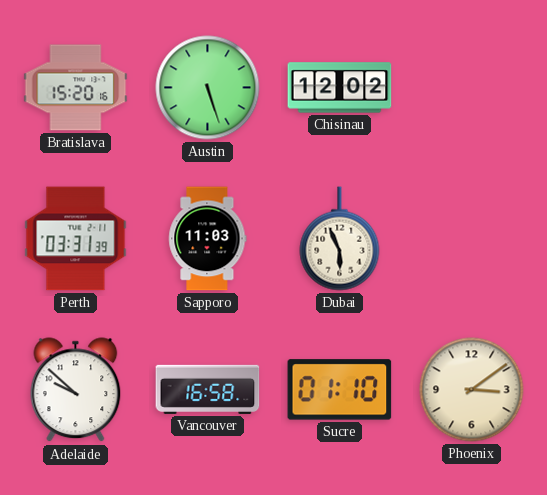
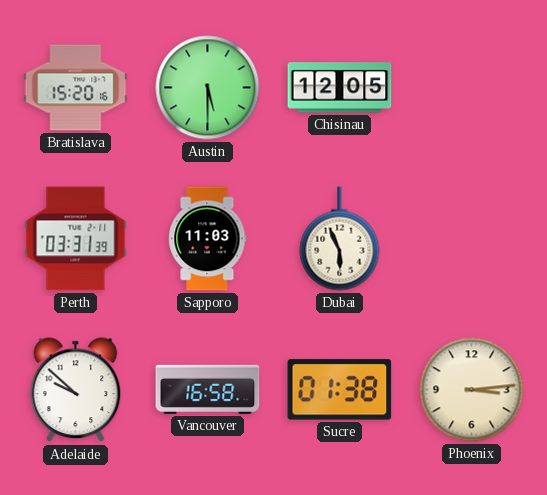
Austin: 5:27 -> 5:30 (208, 88)
Chisinau: 12:02 -> 12:05 (340, 88)
Sucre: 01:10 -> 01:38 (340, 390)
Phoenix: 3:09 -> 3:14 (472, 390)
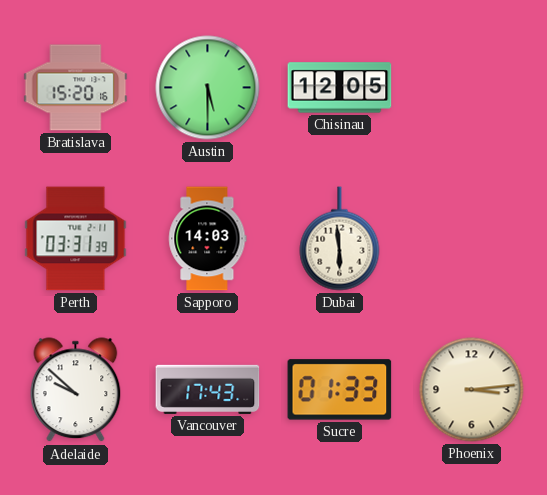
Sapporo: 11:03 -> 14:03 (208, 239)
Dubai: 5:56 -> 5:59 (340, 239)
Vancouver: 16:58 -> 17:43 (208, 389)
Sucre: 01:38 -> 01:33 (340, 390)
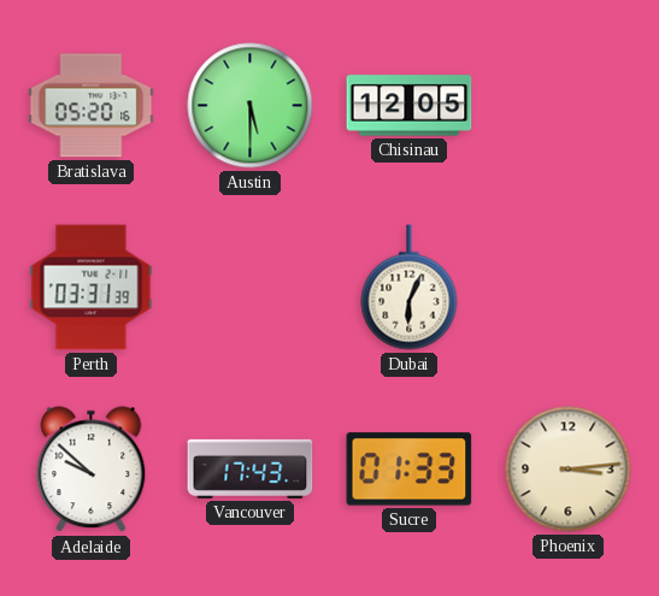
Bratislava: 15:20 -> 05:20 (92, 106)
Sapporo: 14:03 -> none (208, 239)
Dubai: 5:59 -> 6:04 (410, 288)
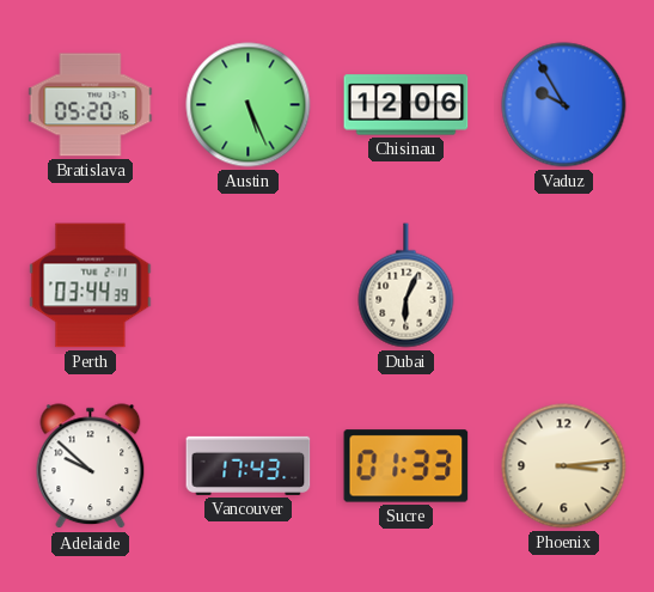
Austin: 5:30 -> 5:26 (249, 105)
Chisinau: 12:05 -> 12:06 (407, 105)
Vaduz: none -> 9:55 (564, 105)
Perth: 03:31 -> 03:44 (91, 286)
